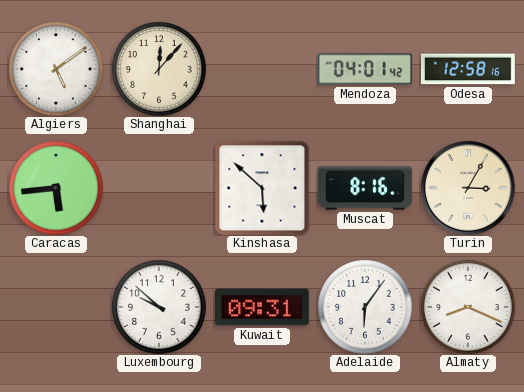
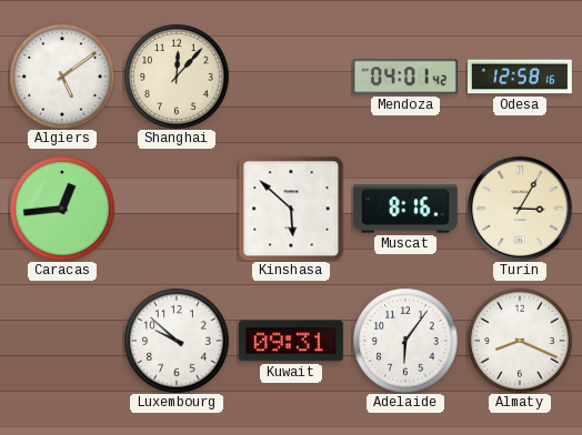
Caracas: 5:44 -> 12:44 (62, 209)
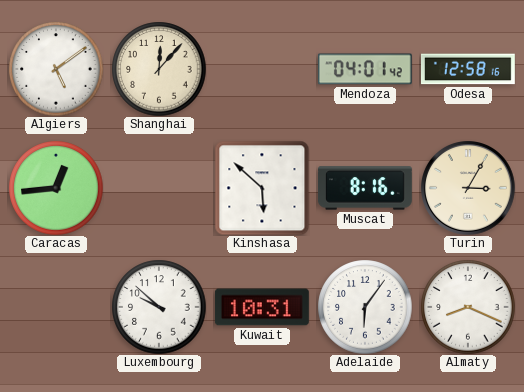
Kuwait: 09:31 -> 10:31 (262, 307)
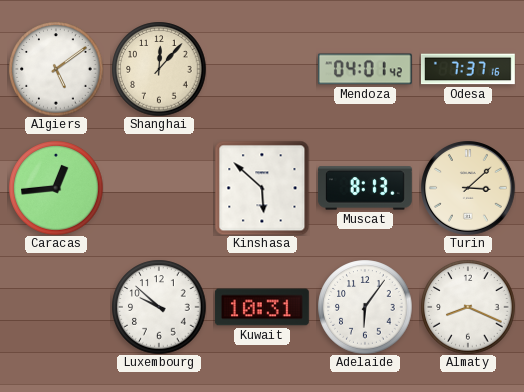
Odesa: 12:58 -> 7:37 (468, 69)
Muscat: 8:16 -> 8:13 (365, 188)
Turin: 3:05 -> 3:08 (468, 188)
